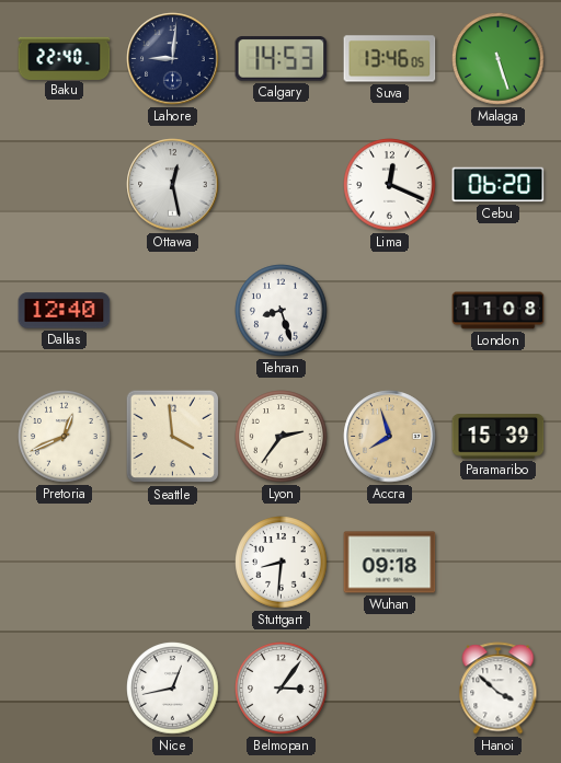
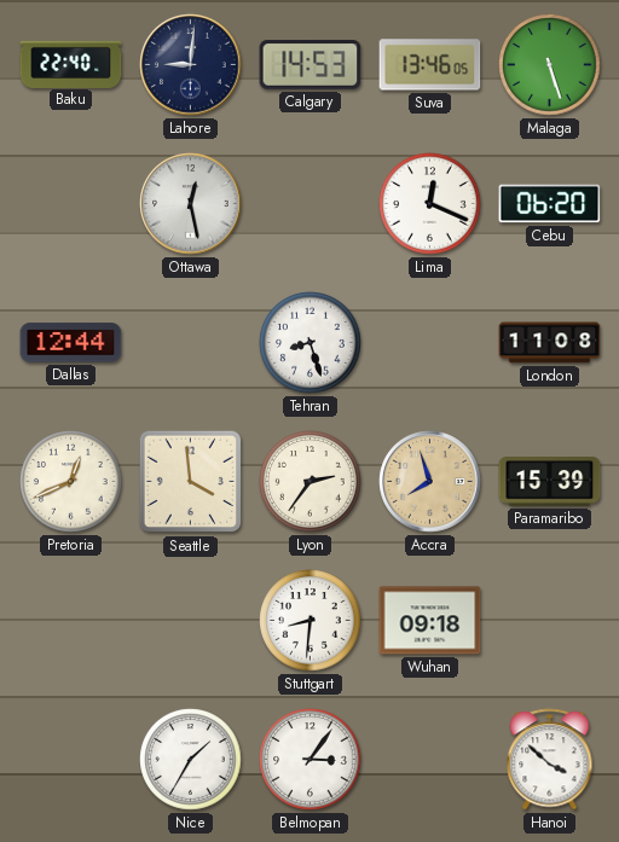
Dallas: 12:40 -> 12:44 (71, 343)
Nice: 12:43 -> 1:35 (191, 760)
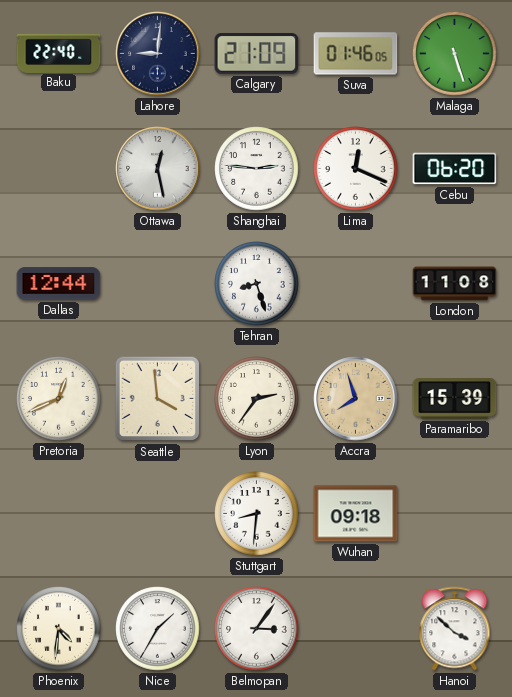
Calgary: 14:53 -> 21:09 (257, 54)
Suva: 13:46 -> 01:46 (356, 54)
Shanghai: none -> 2:46 (257, 169)
Phoenix: none -> 4:31 (59, 629)
